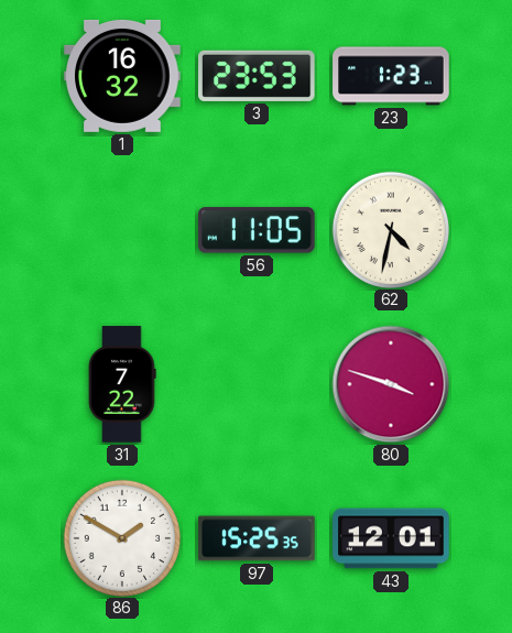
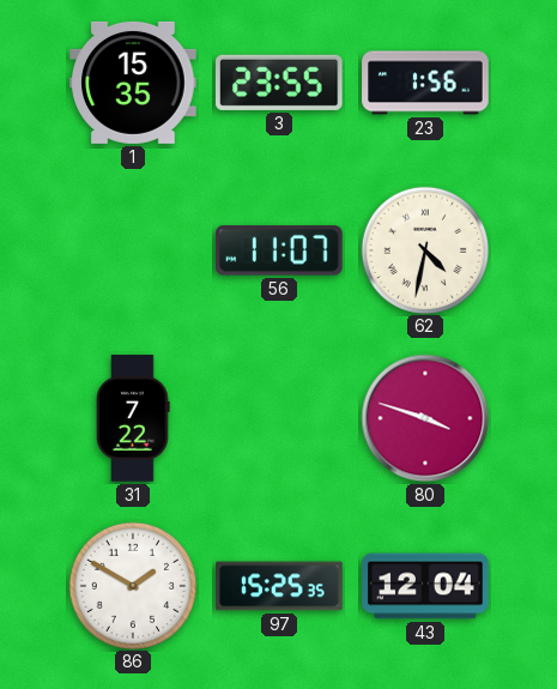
1: 16:32 -> 15:35 (133, 83)
3: 23:53 -> 23:55 (280, 83)
23: 1:23 -> 1:56 (425, 83)
56: 11:05 -> 11:07 (279, 250)
43: 12:01 -> 12:04 (425, 586)
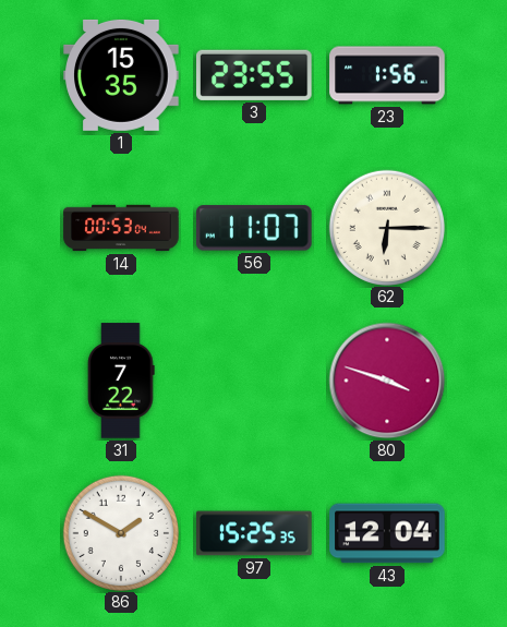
14: none -> 00:53 (121, 228)
62: 4:32 -> 6:15 (386, 227)
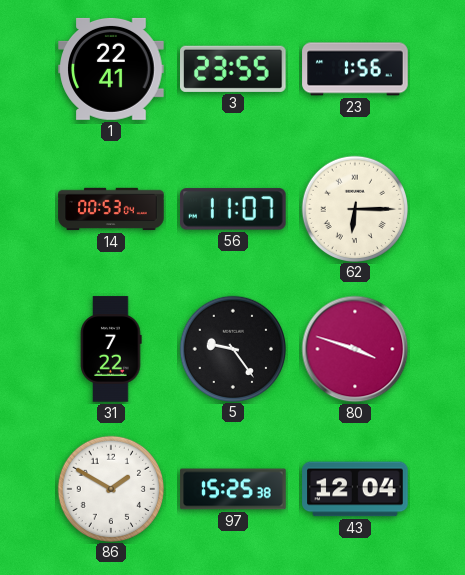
1: 15:35 -> 22:41 (111, 69)
5: none -> 9:24 (232, 348)
97: 15:25:35 -> 15:25:38 (233, 489)
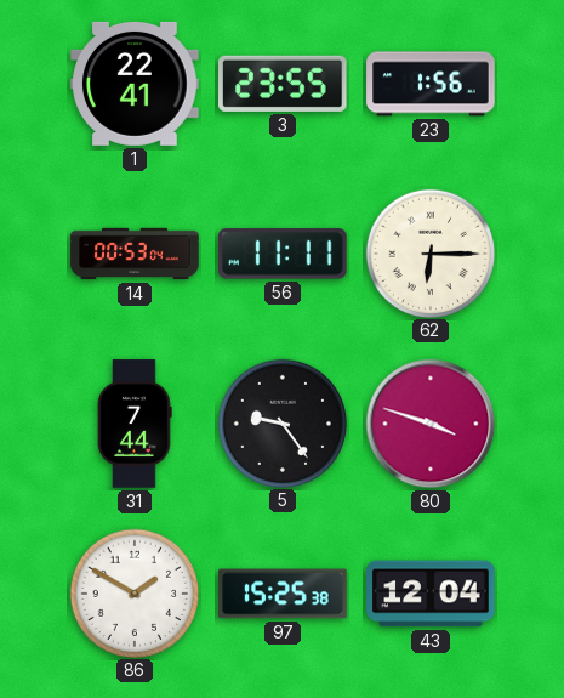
56: 11:07 -> 11:11 (283, 254)
31: 7:22 -> 7:44 (135, 424)
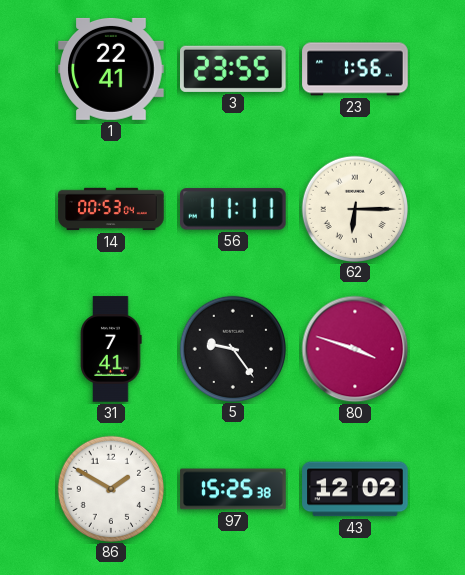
31: 7:44 -> 7:41 (111, 349)
43: 12:04 -> 12:02 (355, 489)
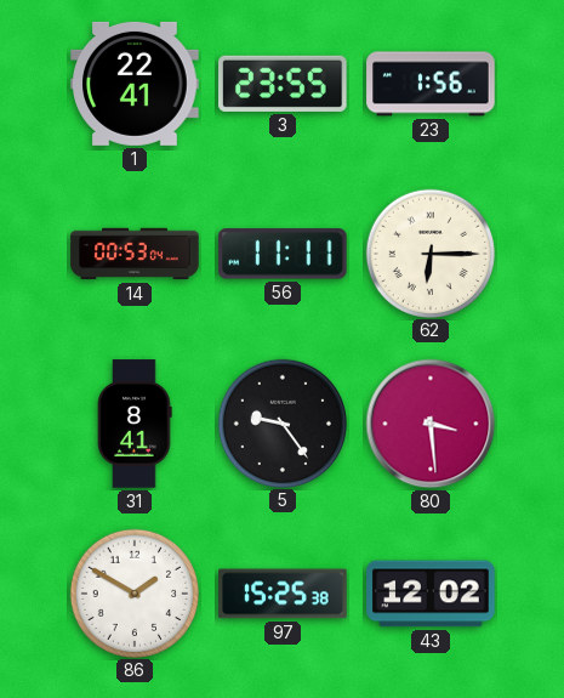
31: 7:41 -> 8:41 (135, 424)
80: 3:48 -> 3:29 (431, 424)
